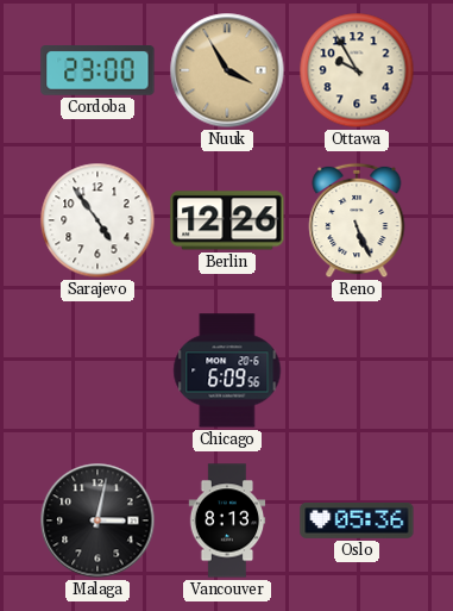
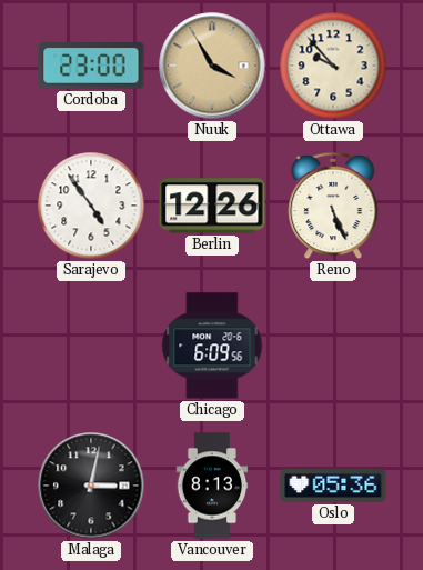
Ottawa: 9:55 -> 9:53 (333, 66)
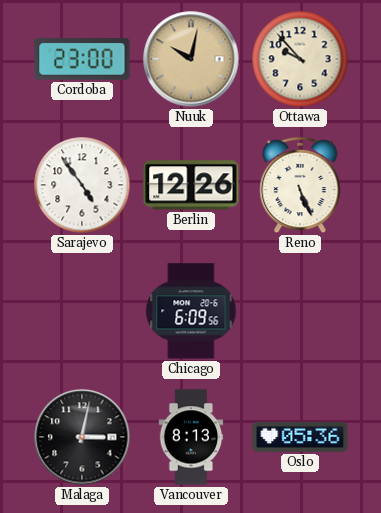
Nuuk: 3:55 -> 10:02 (191, 59)
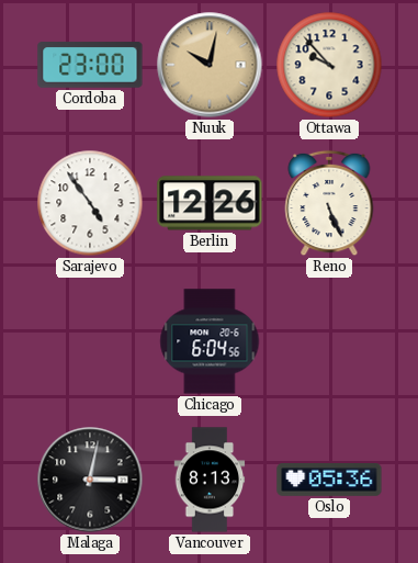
Chicago: 6:09 -> 6:04 (210, 341)
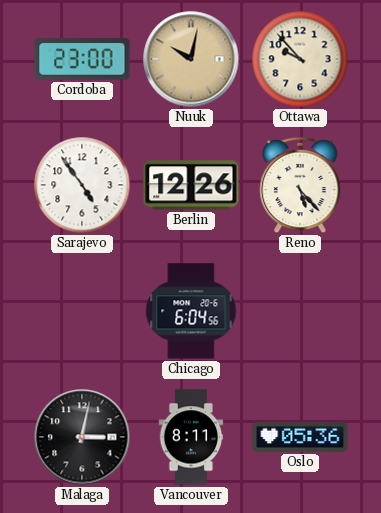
Reno: 5:26 -> 5:23 (300, 185)
Vancouver: 8:13 -> 8:11 (191, 437)
